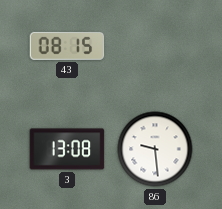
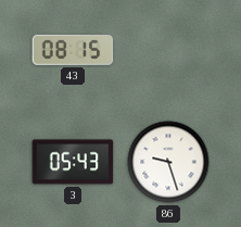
3: 13:08 -> 05:43 (73, 162)
86: 9:29 -> 9:27 (168, 162)
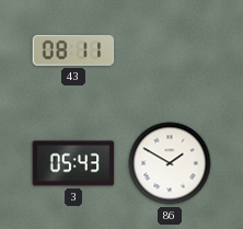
43: 08:15 -> 08:11 (73, 50)
86: 9:27 -> 1:50 (170, 163)
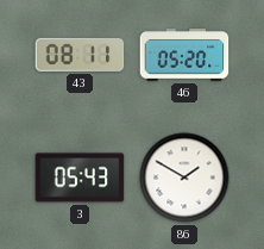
46: none -> 05:20 (184, 55)
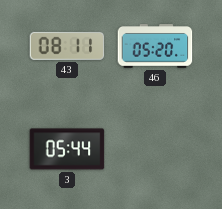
3: 05:43 -> 05:44 (67, 149)
86: 1:50 -> none (184, 178)
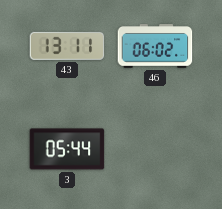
43: 08:11 -> 13:11 (67, 46)
46: 05:20 -> 06:02 (155, 46)
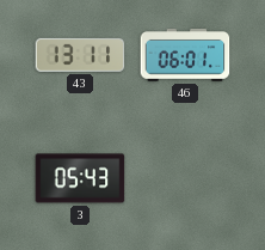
46: 06:02 -> 06:01 (185, 55)
3: 05:44 -> 05:43 (80, 178)
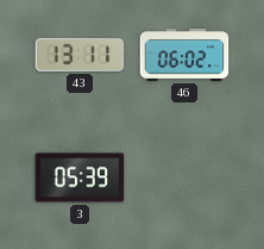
46: 06:01 -> 06:02 (184, 55)
3: 05:43 -> 05:39 (80, 178)
